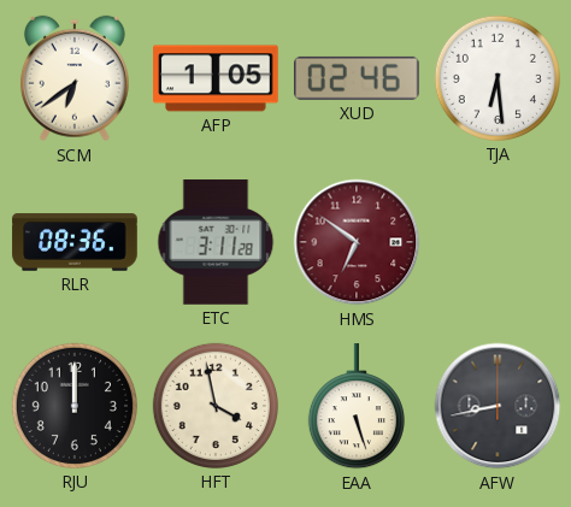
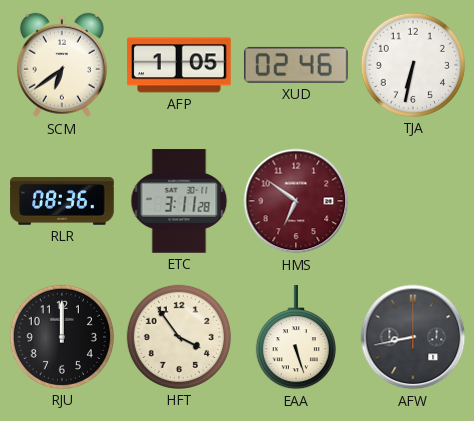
TJA: 6:29 -> 6:32 (413, 65)
HFT: 3:58 -> 3:54 (179, 337)
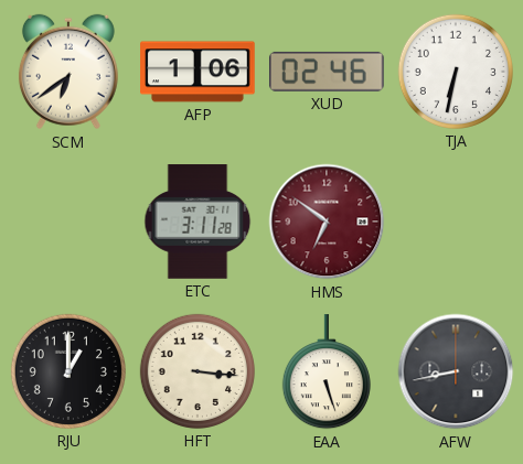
AFP: 1:05 -> 1:06 (198, 72)
RLR: 08:36 -> none (62, 201)
RJU: 12:00 -> 1:00 (68, 371)
HFT: 3:54 -> 3:16 (198, 371)
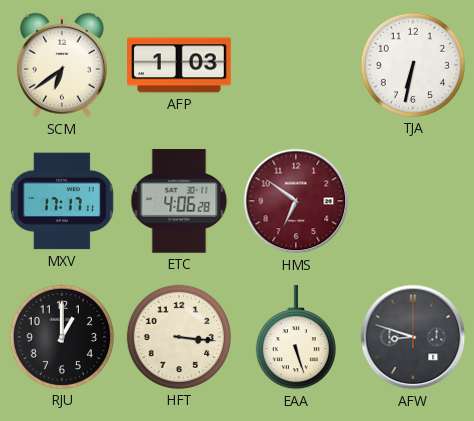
AFP: 1:06 -> 1:03 (179, 65)
XUD: 02:46 -> none (327, 72)
MXV: none -> 17:17 (62, 201)
ETC: 3:11 -> 4:06 (179, 201)
AFW: 8:43 -> 8:48 (413, 337)
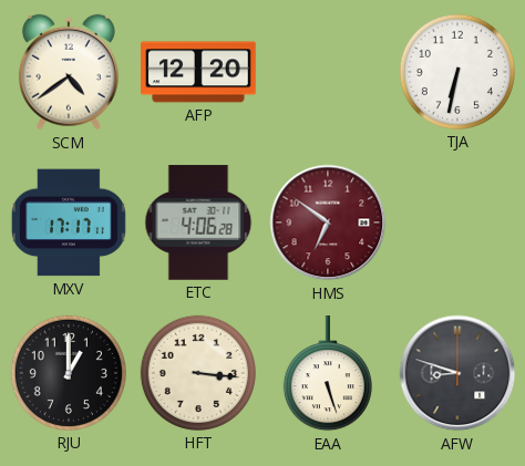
SCM: 6:39 -> 4:39 (69, 72)
AFP: 1:03 -> 12:20 (198, 72)
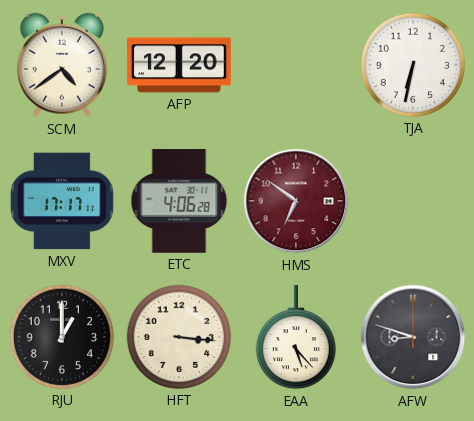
EAA: 5:27 -> 5:23 (296, 338)
